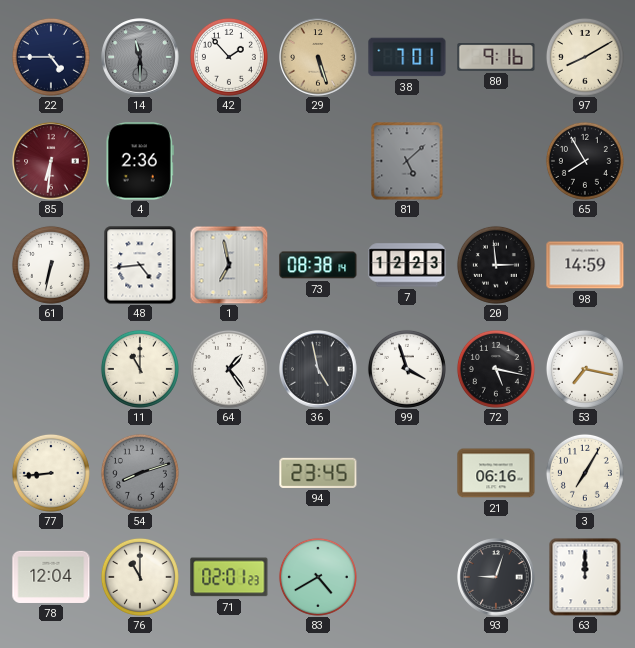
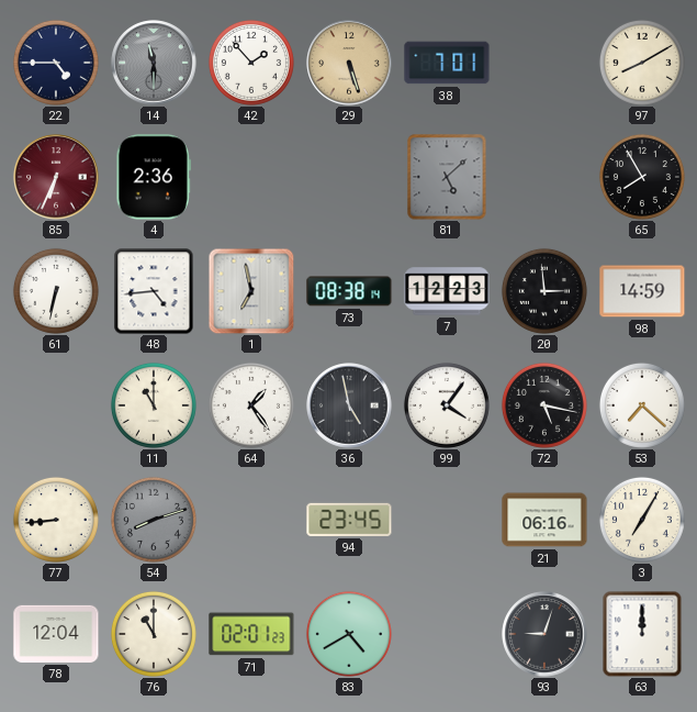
80: 9:16 -> none (496, 57)
85: 6:31 -> 6:34 (56, 177)
99: 3:57 -> 4:06 (447, 405)
53: 7:17 -> 7:22 (642, 405)
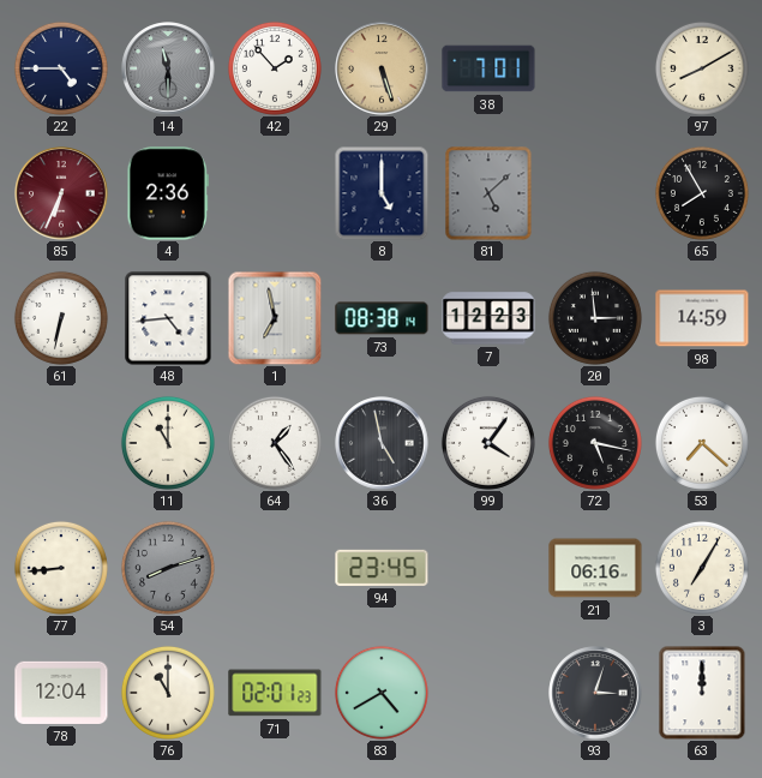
8: none -> 5:00 (382, 193)
93: 9:03 -> 3:03 (595, 693)
